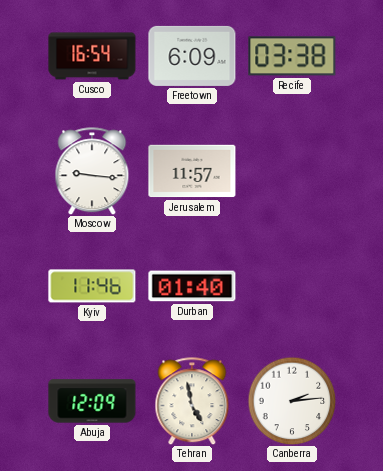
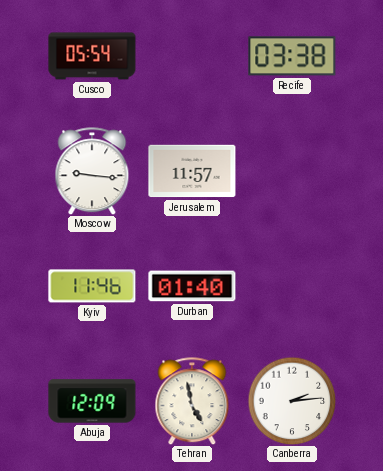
Cusco: 16:54 -> 05:54 (92, 56)
Freetown: 6:09 -> none (192, 56)
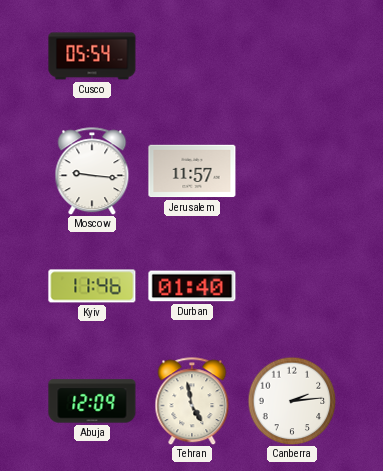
Recife: 03:38 -> none (292, 56)
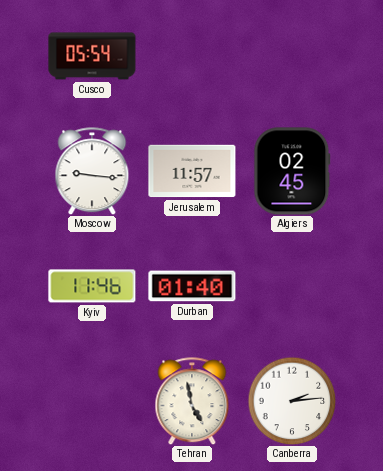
Algiers: none -> 02:45 (292, 171)
Abuja: 12:09 -> none (92, 401)
